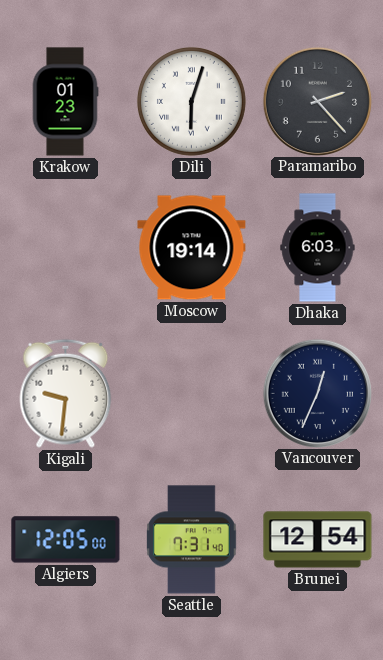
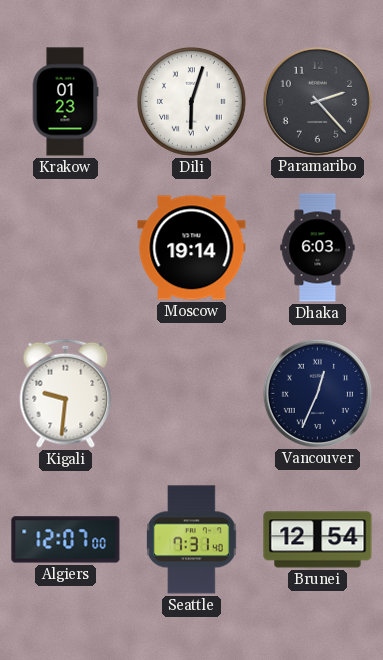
Algiers: 12:05 -> 12:07 (66, 540)
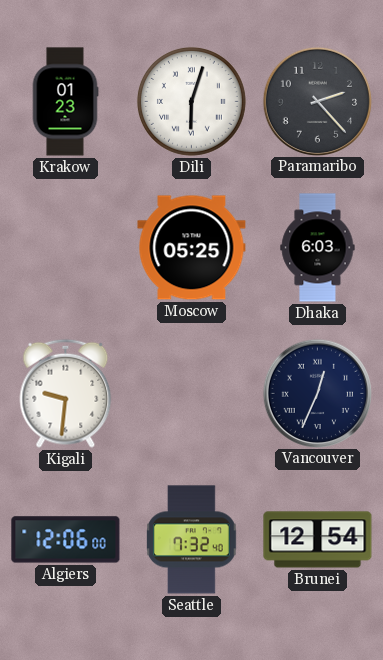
Moscow: 19:14 -> 05:25 (192, 248)
Algiers: 12:07 -> 12:06 (66, 540)
Seattle: 7:31 -> 7:32 (192, 540)
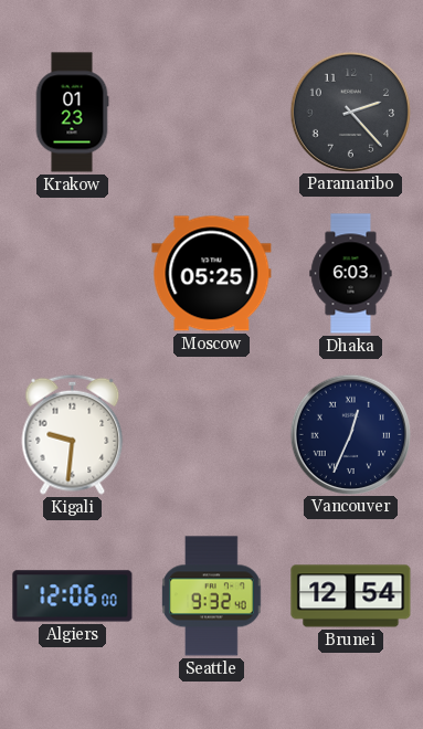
Dili: 6:03 -> none (191, 101)
Seattle: 7:32 -> 9:32 (212, 596)
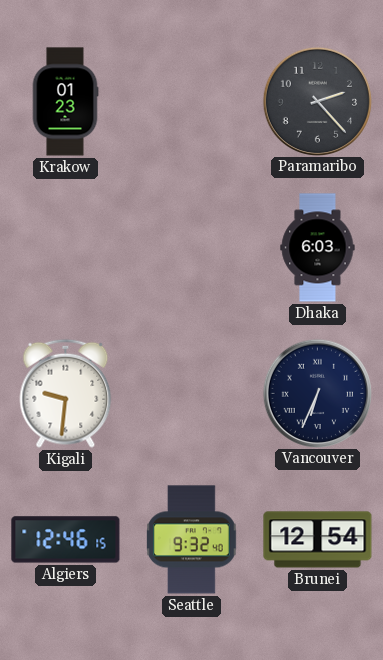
Moscow: 05:25 -> none (212, 274)
Vancouver: 12:34 -> 6:34 (317, 393)
Algiers: 12:06 -> 12:46 (66, 540)
